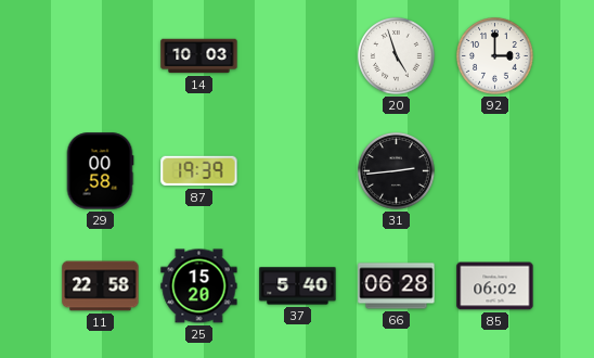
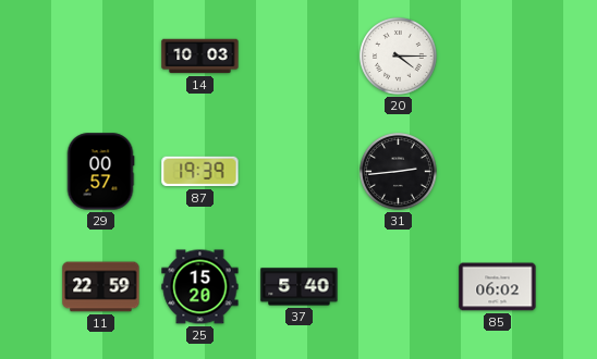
20: 4:57 -> 4:15 (399, 57)
92: 3:00 -> none (495, 56)
29: 00:58 -> 00:57 (100, 172)
11: 22:58 -> 22:59 (101, 287)
66: 06:28 -> none (397, 286)
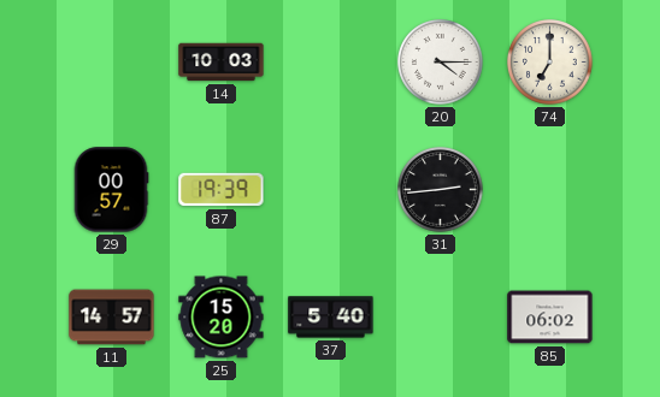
74: none -> 7:00 (550, 63)
11: 22:59 -> 14:57 (112, 318)
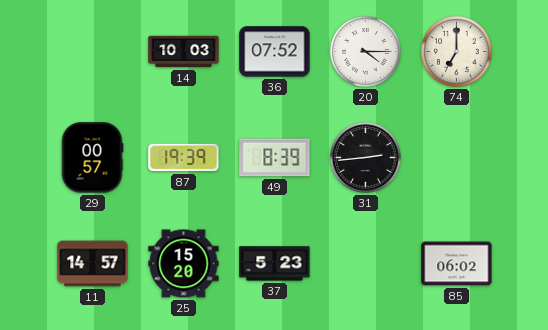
36: none -> 07:52 (275, 52)
49: none -> 8:39 (275, 158)
37: 5:40 -> 5:23 (275, 264)
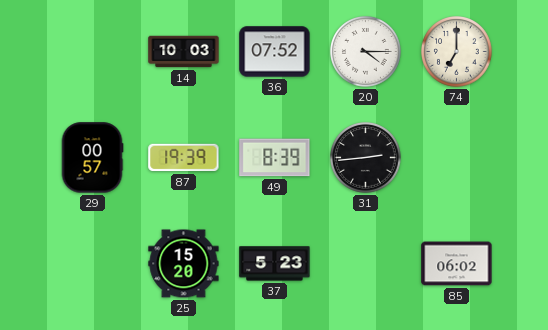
11: 14:57 -> none (93, 264)
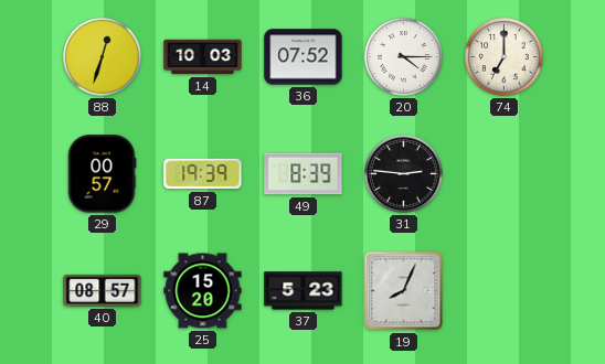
88: none -> 12:33 (103, 57)
31: 2:44 -> 2:46 (404, 174)
40: none -> 08:57 (103, 290)
19: none -> 8:04 (404, 291)
85: 06:02 -> none (457, 264)
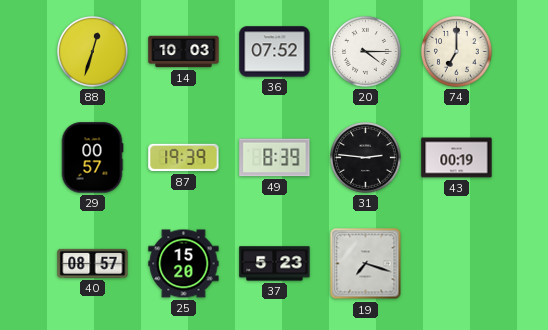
43: none -> 00:19 (457, 158)
19: 8:04 -> 7:18 (366, 264)
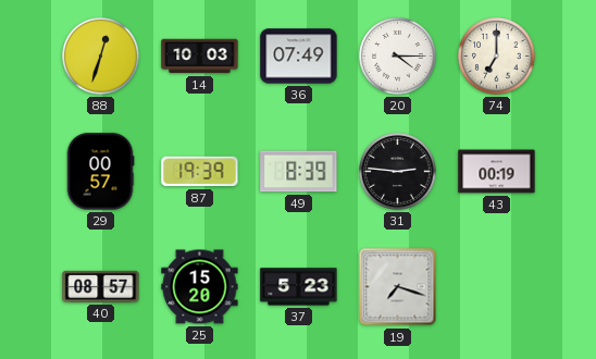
36: 07:52 -> 07:49 (299, 57)
